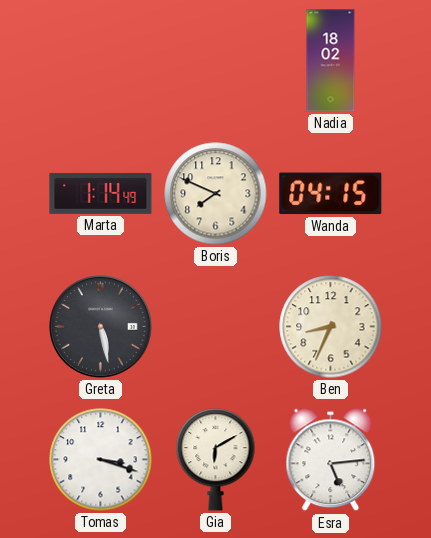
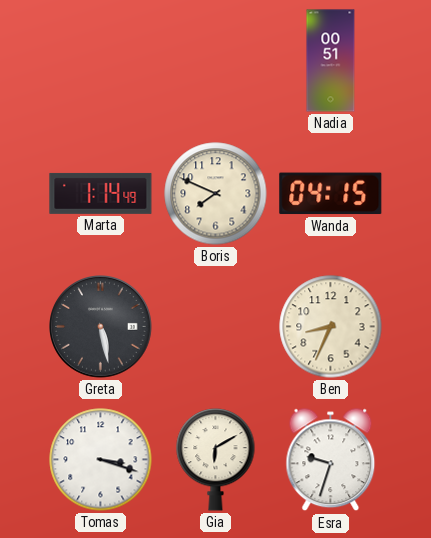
Nadia: 18:02 -> 00:51 (331, 61)
Esra: 5:14 -> 9:33 (331, 460)
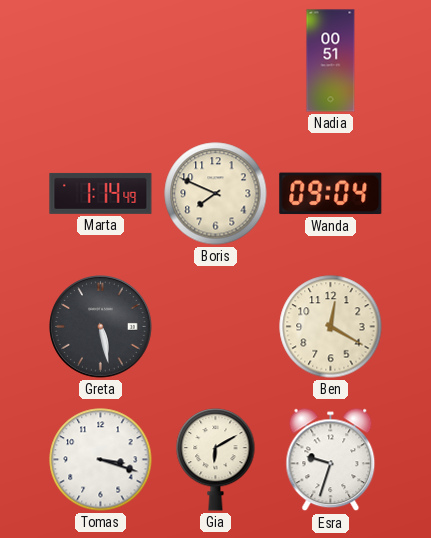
Wanda: 04:15 -> 09:04 (331, 194)
Ben: 8:34 -> 12:20 (331, 327)
